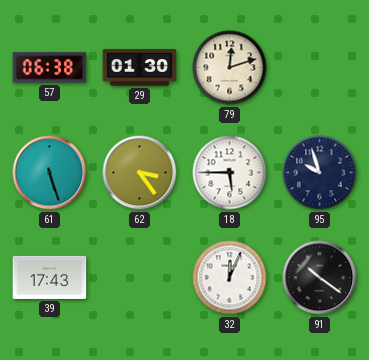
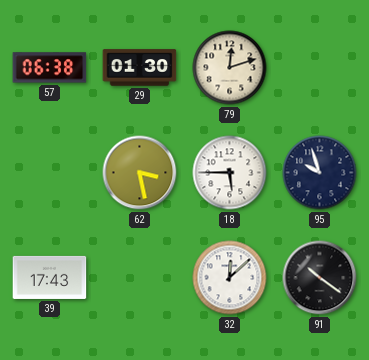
61: 5:27 -> none (50, 173)
62: 3:24 -> 3:28 (140, 173)
32: 12:04 -> 12:08 (230, 278)
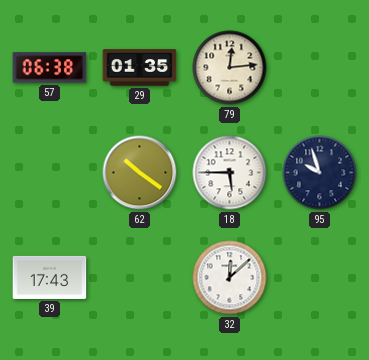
29: 01:30 -> 01:35 (140, 68)
79: 12:12 -> 12:14 (230, 68)
62: 3:28 -> 10:21 (140, 173)
91: 10:21 -> none (320, 278)
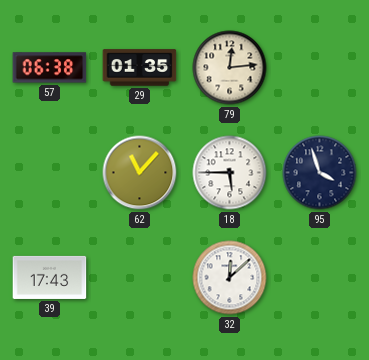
62: 10:21 -> 11:07 (140, 173)
95: 9:57 -> 3:57 (320, 173)
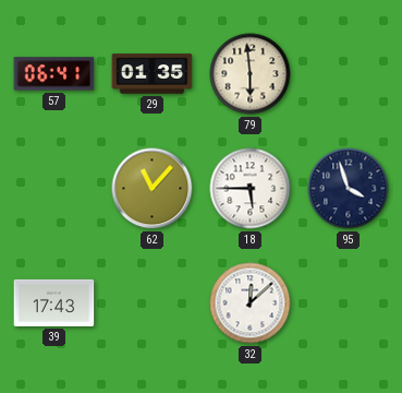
57: 06:38 -> 06:41 (54, 74)
79: 12:14 -> 5:59 (251, 74)
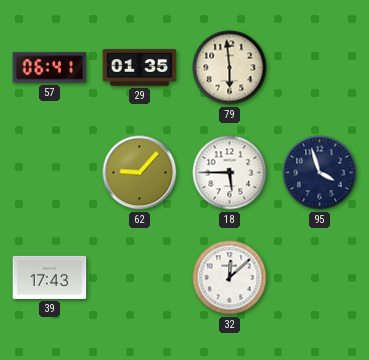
62: 11:07 -> 9:07 (140, 173)
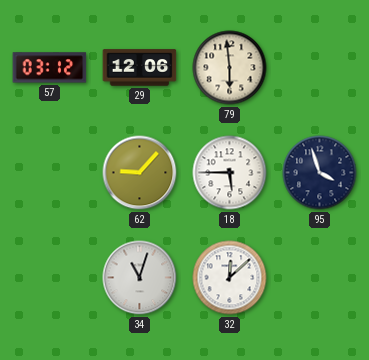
57: 06:41 -> 03:12 (50, 68)
29: 01:35 -> 12:06 (140, 68)
39: 17:43 -> none (50, 277)
34: none -> 11:03 (140, 278)
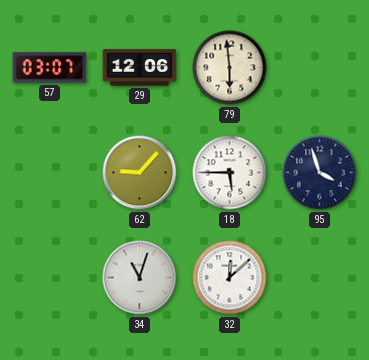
57: 03:12 -> 03:07 (50, 68)
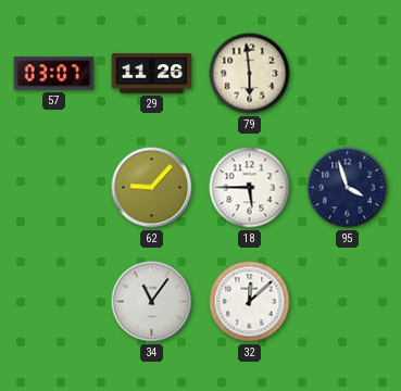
29: 12:06 -> 11:26 (152, 74)
34: 11:03 -> 11:06 (152, 302)
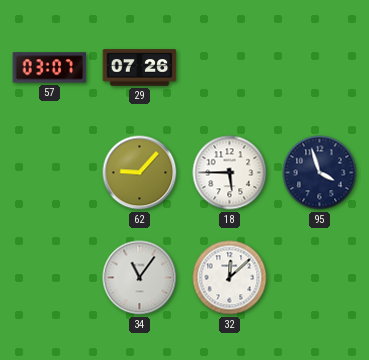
29: 11:26 -> 07:26 (140, 68)
79: 5:59 -> none (250, 74)
